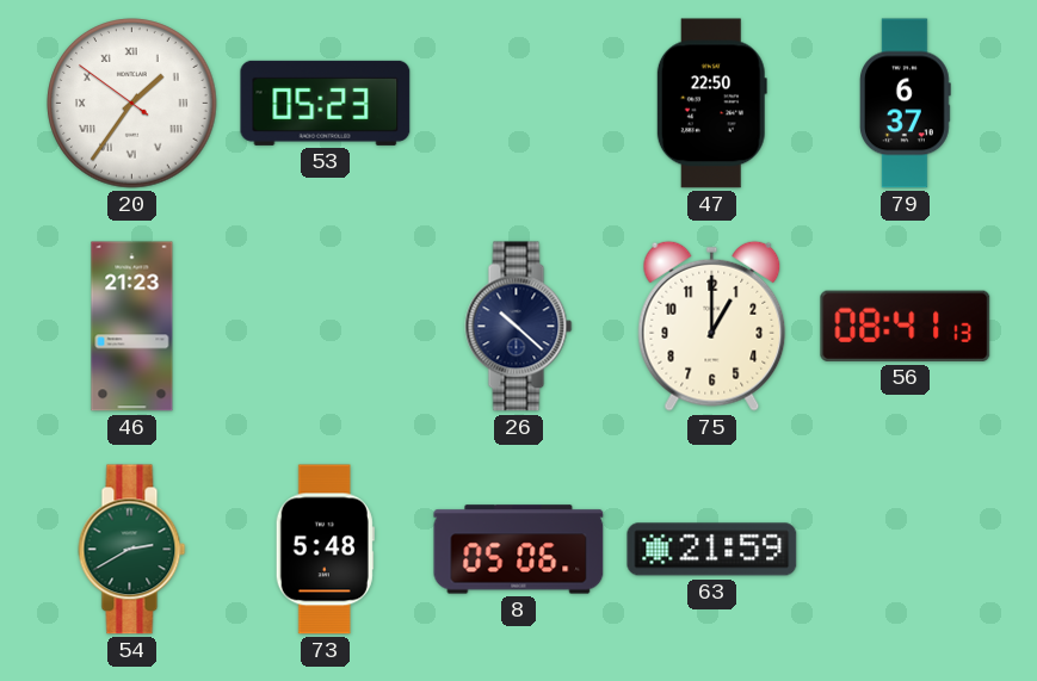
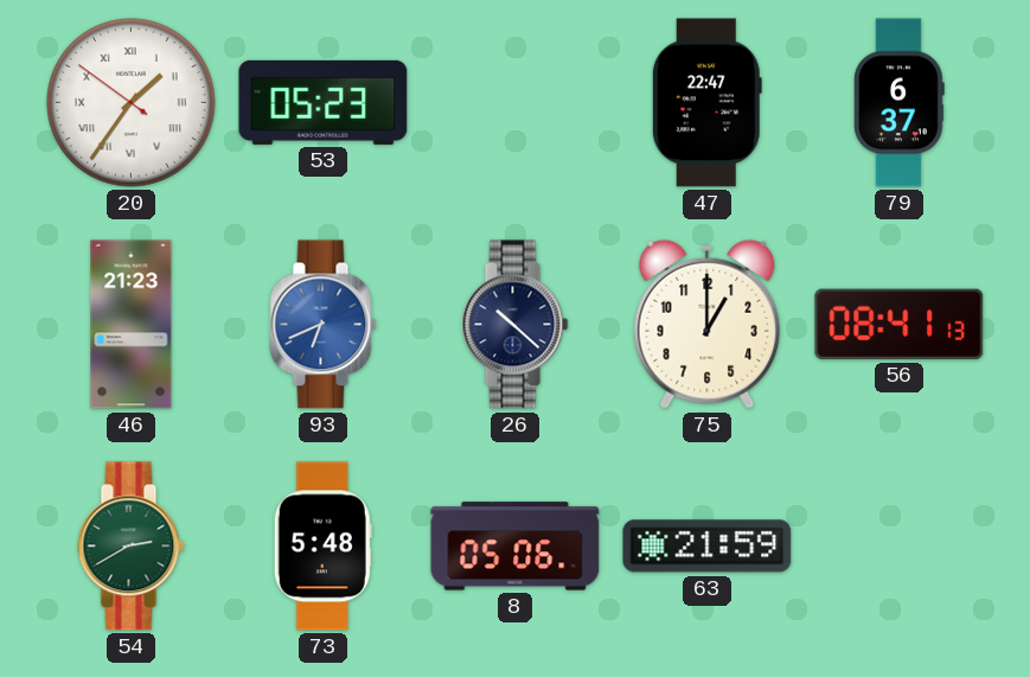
47: 22:50 -> 22:47 (706, 103)
93: none -> 6:41 (324, 325)
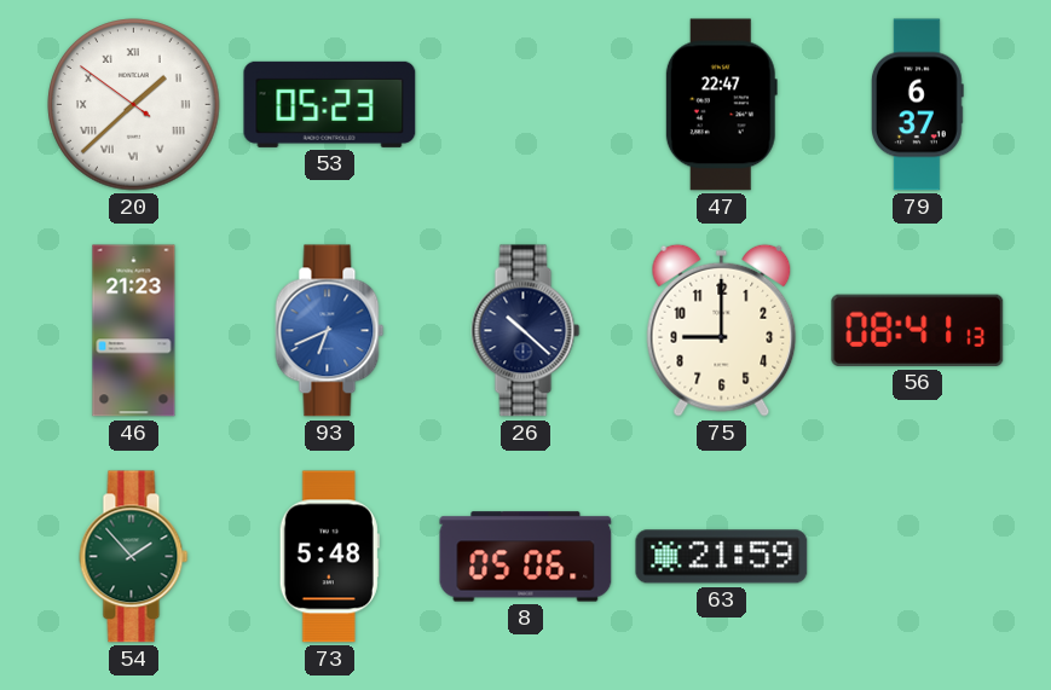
20: 1:35 -> 1:37 (134, 105)
75: 1:00 -> 9:00 (722, 330)
54: 2:40 -> 1:53 (134, 557)
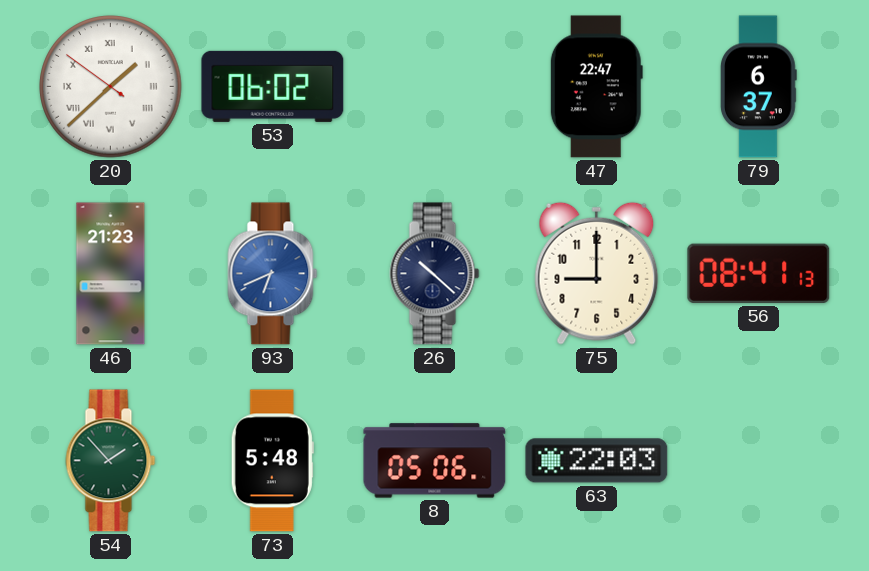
53: 05:23 -> 06:02 (273, 86)
63: 21:59 -> 22:03 (597, 461)
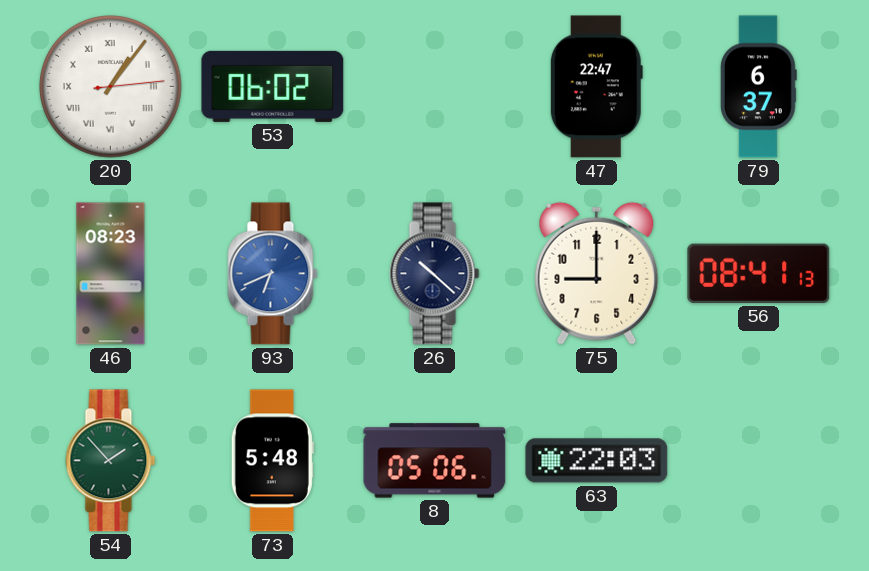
20: 1:37 -> 1:06 (111, 87)
46: 21:23 -> 08:23 (111, 274)
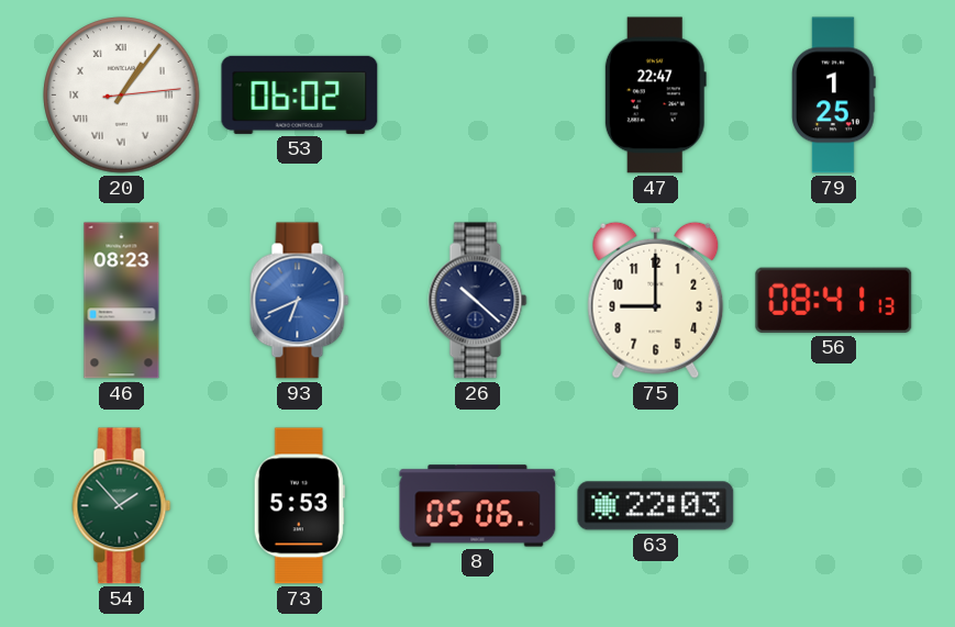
79: 6:37 -> 1:25 (834, 96)
73: 5:48 -> 5:53 (299, 506)
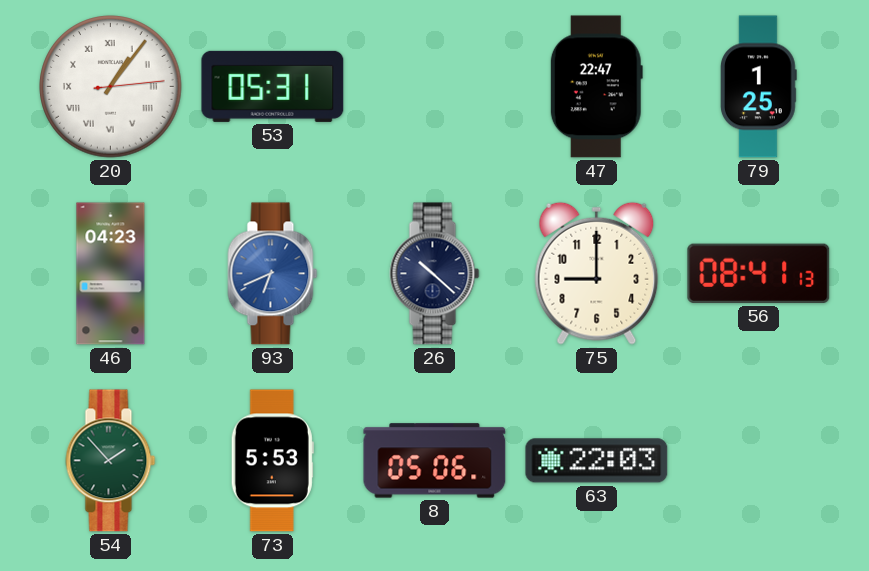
53: 06:02 -> 05:31 (273, 86)
46: 08:23 -> 04:23 (111, 274)
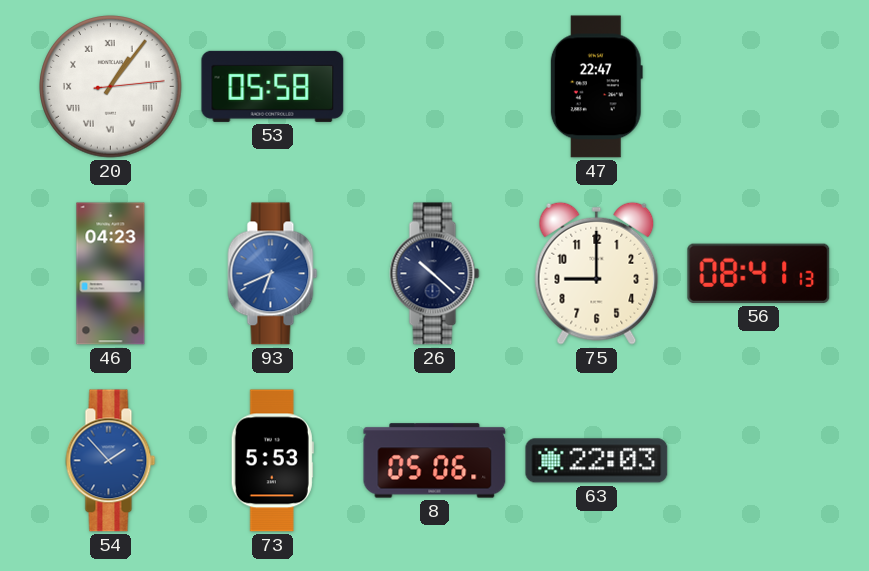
53: 05:31 -> 05:58 (273, 86)
79: 1:25 -> none (759, 87)
54 dial: green -> blue (111, 461)
